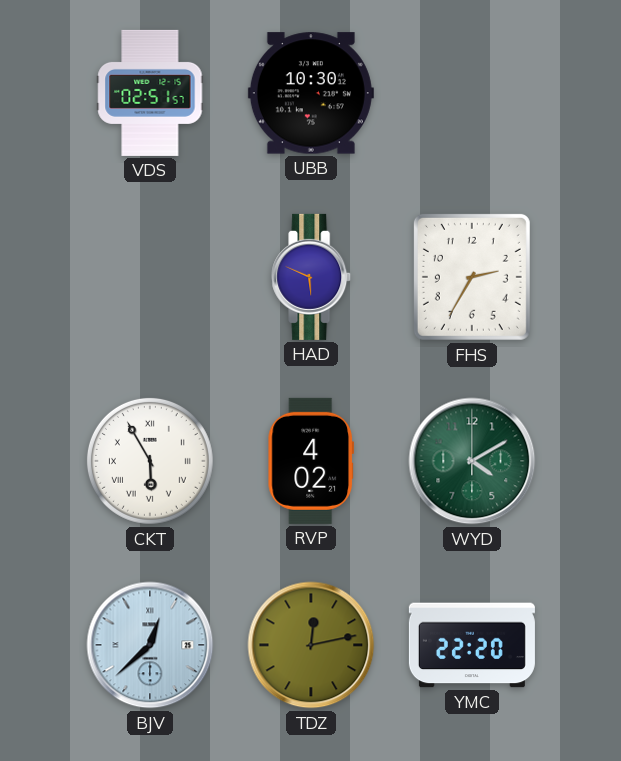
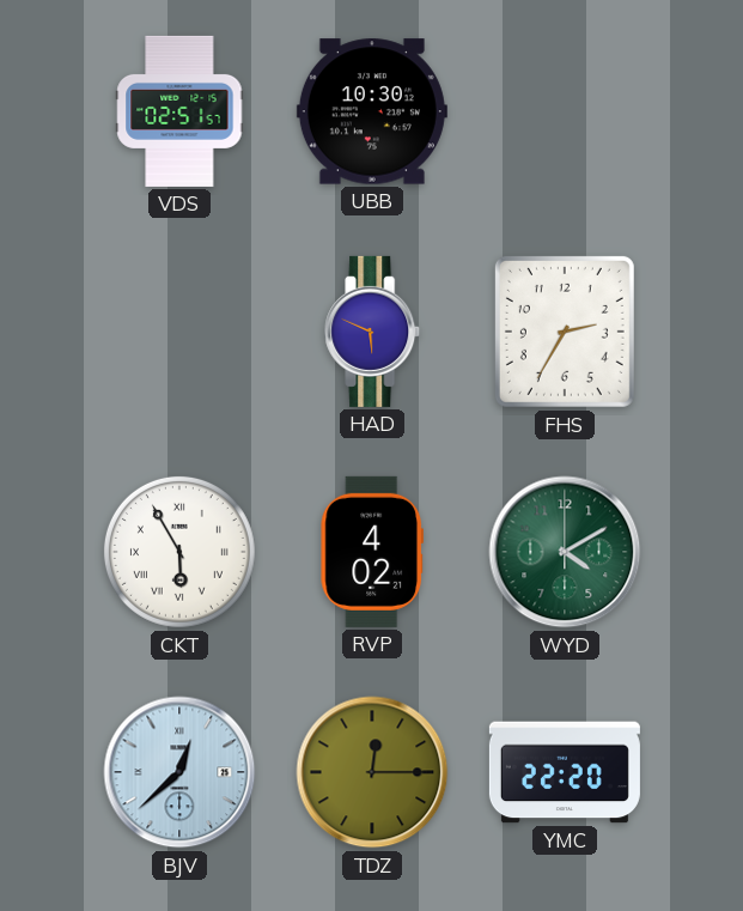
TDZ: 12:13 -> 12:15 (372, 772)
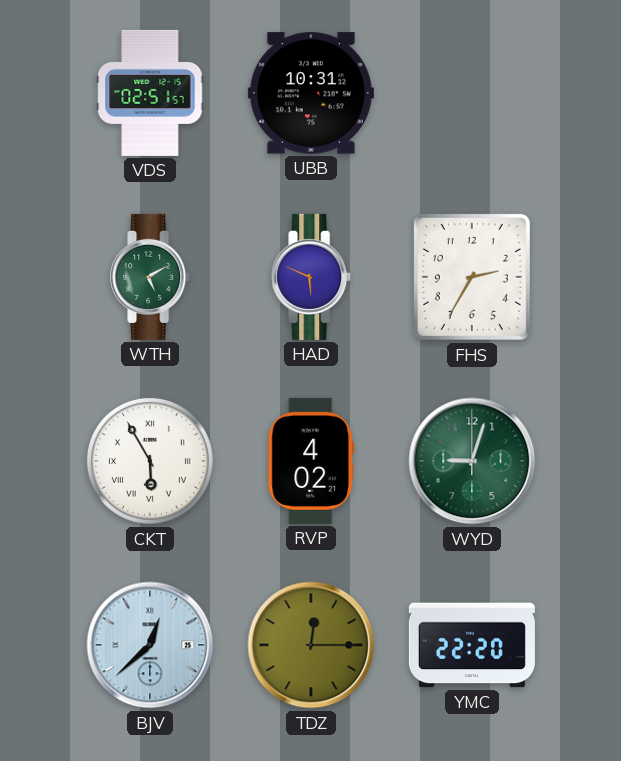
UBB: 10:30 -> 10:31 (311, 93)
WTH: none -> 5:10 (151, 277)
WYD: 4:10 -> 9:03 (472, 461)
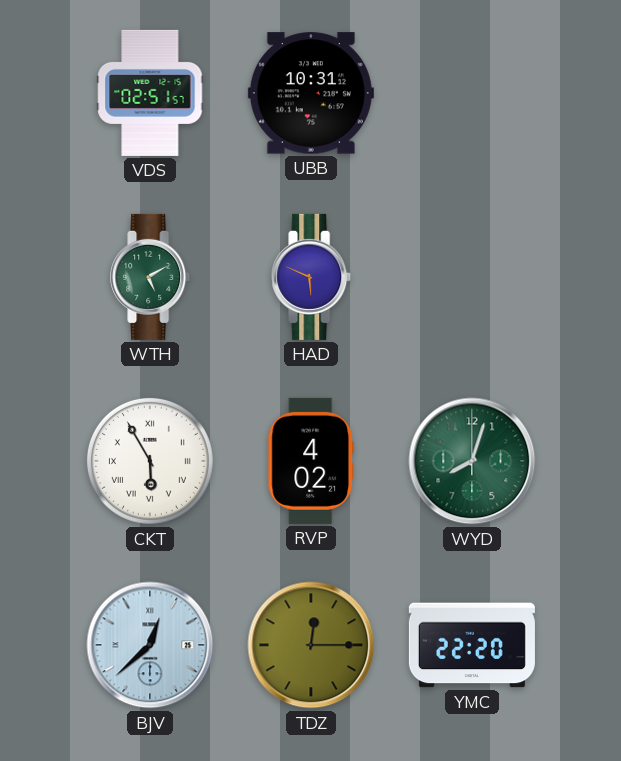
FHS: 2:35 -> none (472, 277)
WYD: 9:03 -> 8:03 (472, 461)
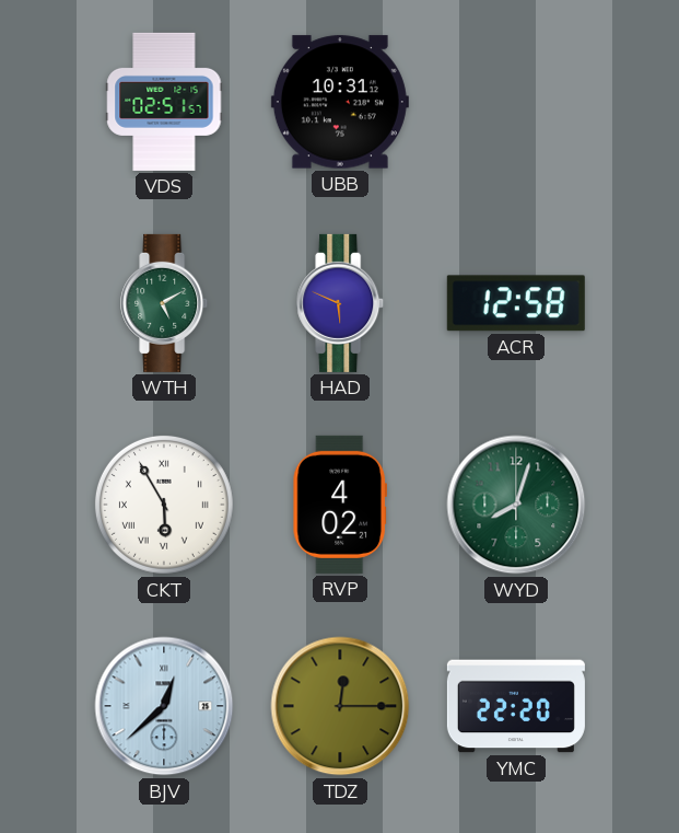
ACR: none -> 12:58 (516, 303)
